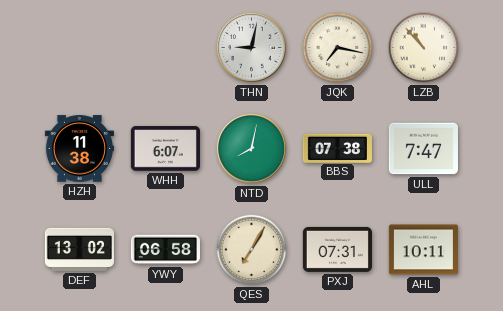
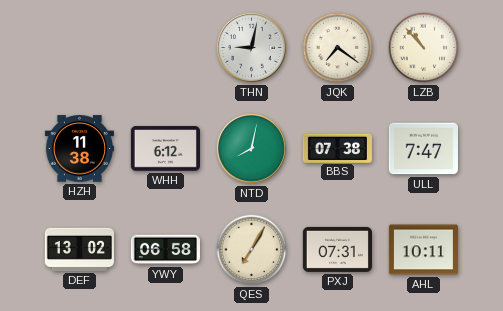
JQK: 7:17 -> 7:21 (338, 48)
WHH: 6:07 -> 6:12 (165, 149)
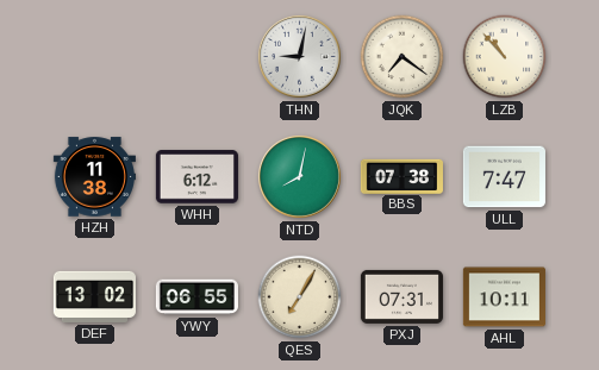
YWY: 06:58 -> 06:55 (196, 297)
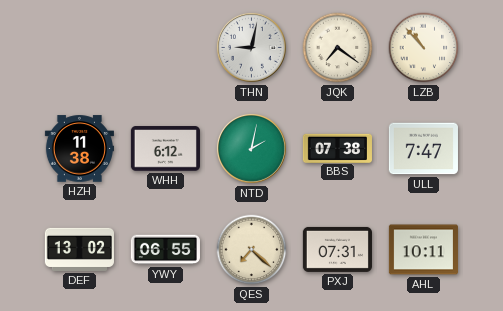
NTD: 8:02 -> 2:02 (251, 148)
QES: 7:05 -> 7:22 (252, 250)
